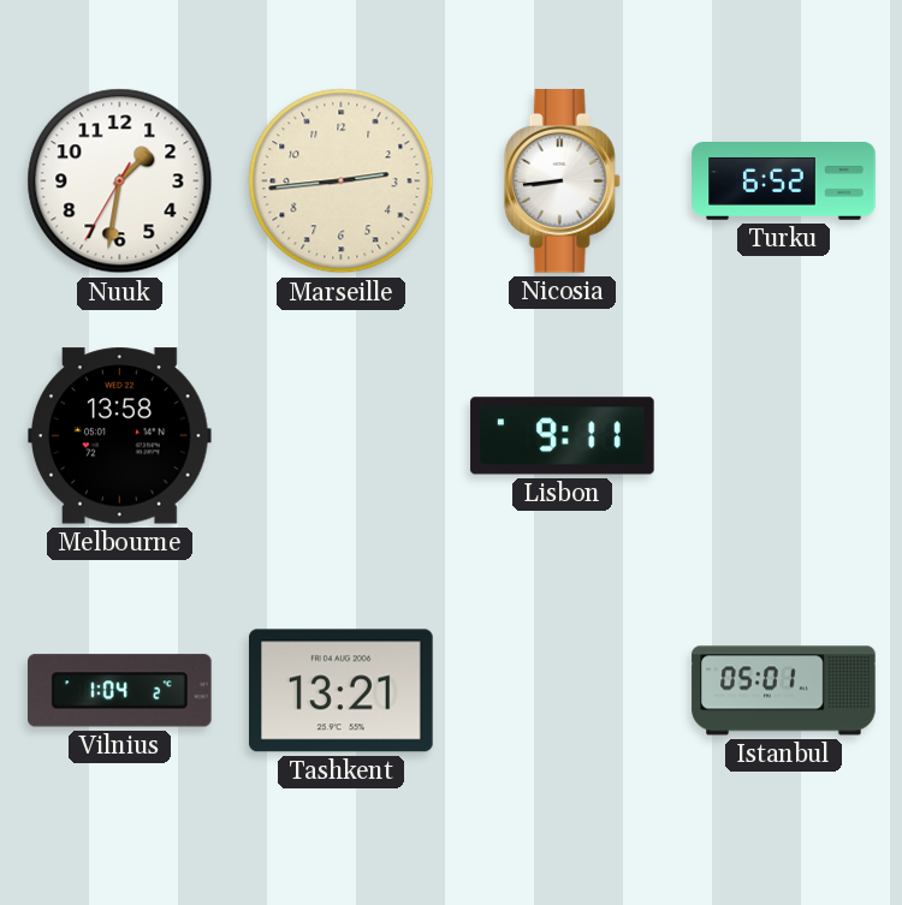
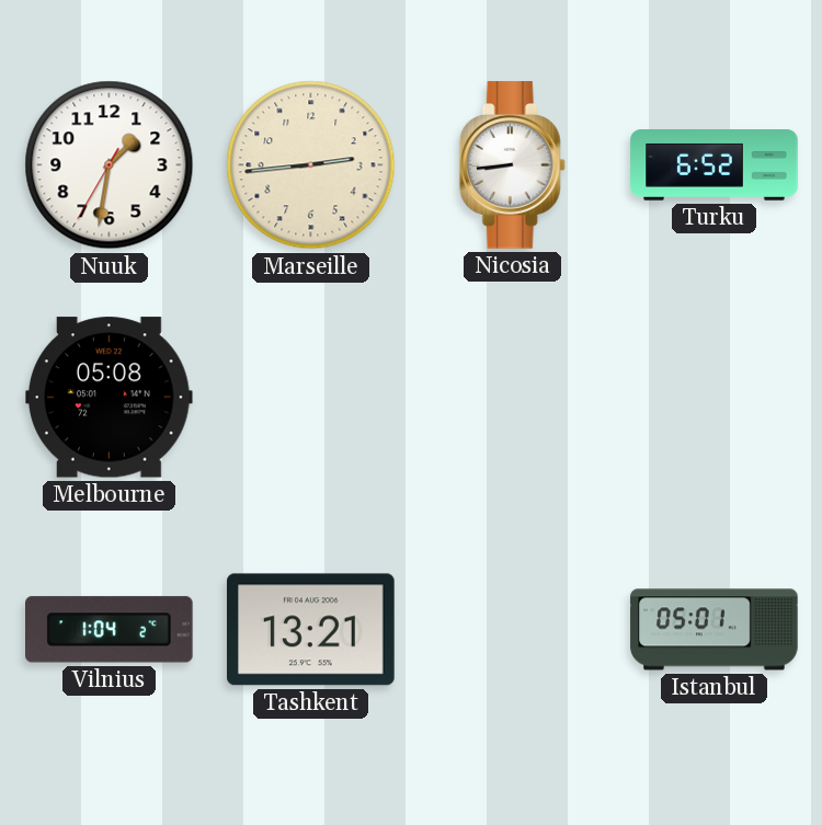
Melbourne: 13:58 -> 05:08 (110, 398)
Lisbon: 9:11 -> none (563, 436)
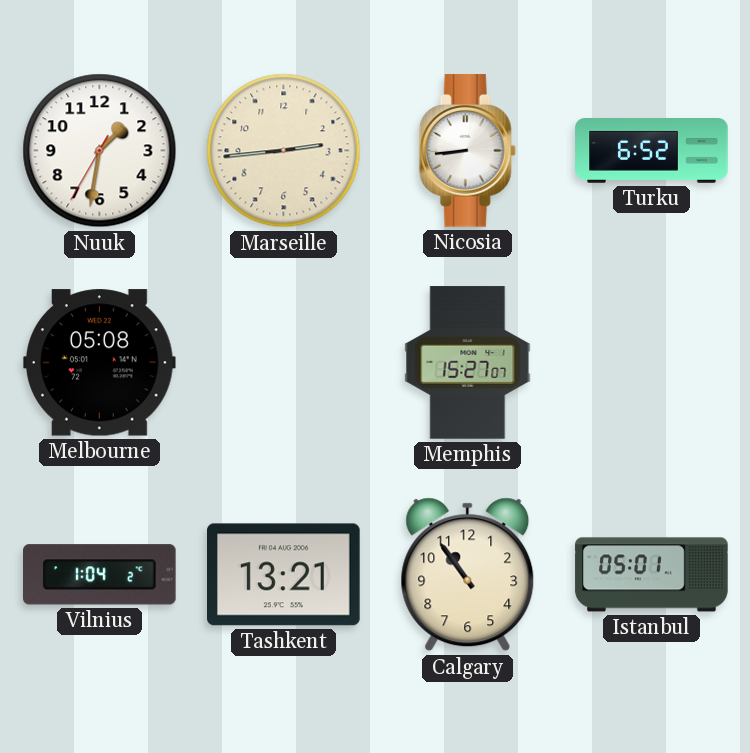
Memphis: none -> 15:27 (468, 363)
Calgary: none -> 10:54 (468, 575)
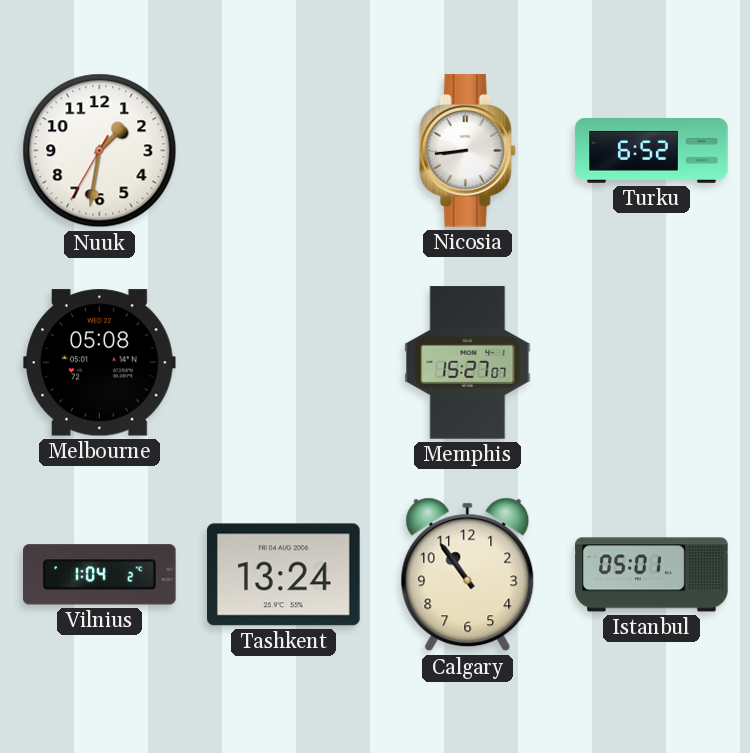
Marseille: 2:44 -> none (284, 151)
Tashkent: 13:21 -> 13:24 (284, 575)
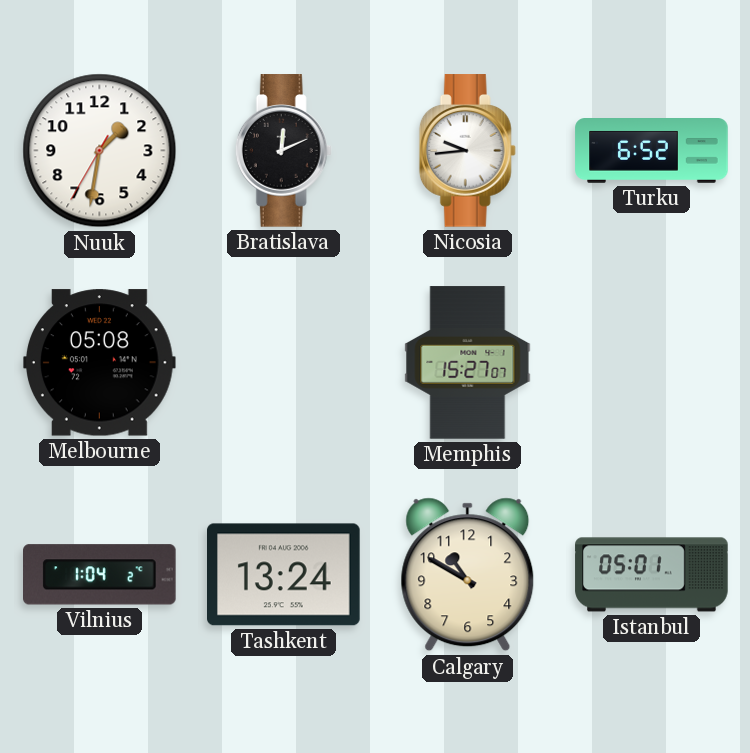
Bratislava: none -> 12:11 (283, 151)
Nicosia: 8:44 -> 9:44 (467, 151)
Calgary: 10:54 -> 10:50 (468, 575)
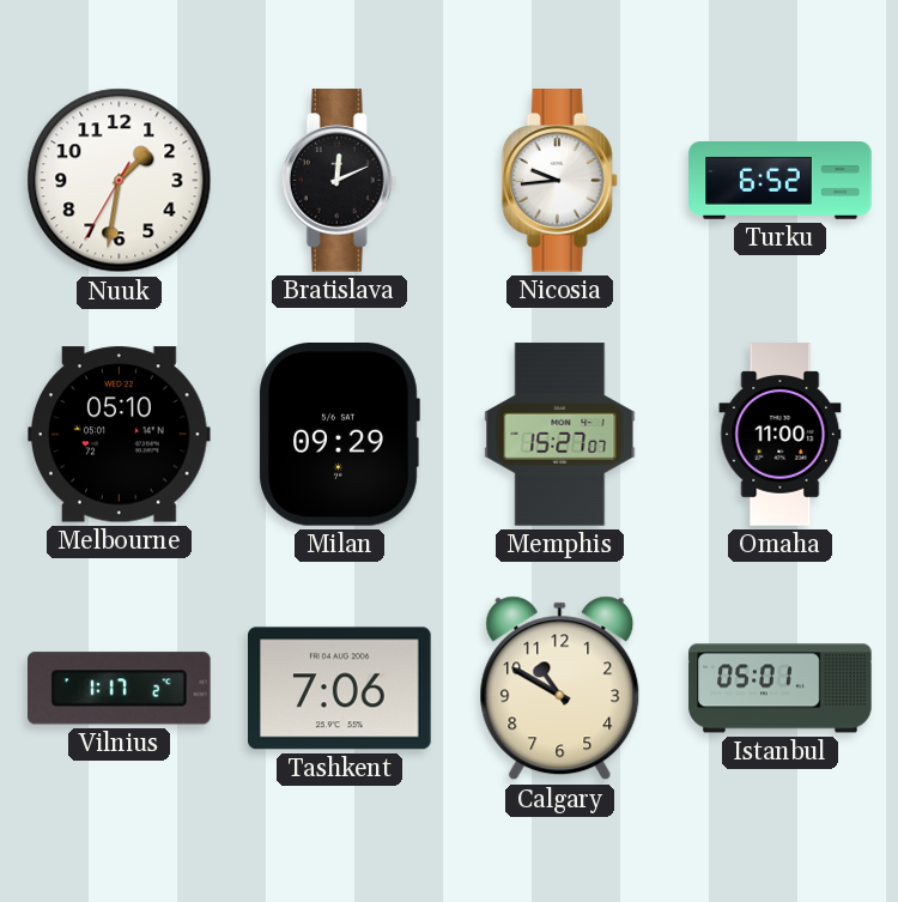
Melbourne: 05:08 -> 05:10 (120, 435)
Milan: none -> 09:29 (339, 435)
Omaha: none -> 11:00 (781, 435)
Vilnius: 1:04 -> 1:17 (120, 689)
Tashkent: 13:24 -> 7:06 (340, 689)
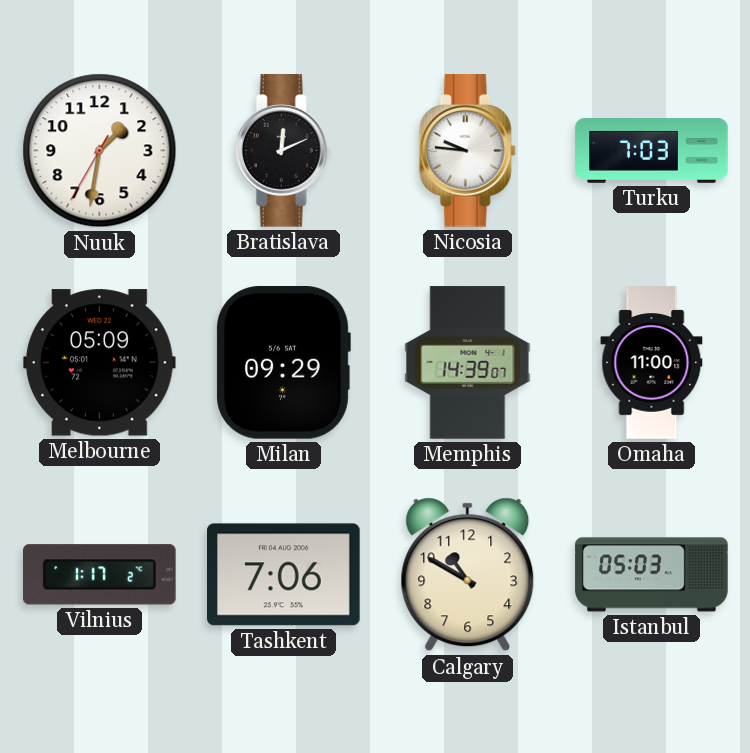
Nicosia: 9:44 -> 9:46 (467, 151)
Turku: 6:52 -> 7:03 (652, 151)
Melbourne: 05:10 -> 05:09 (100, 363)
Memphis: 15:27 -> 14:39 (468, 363)
Istanbul: 05:01 -> 05:03 (652, 575)
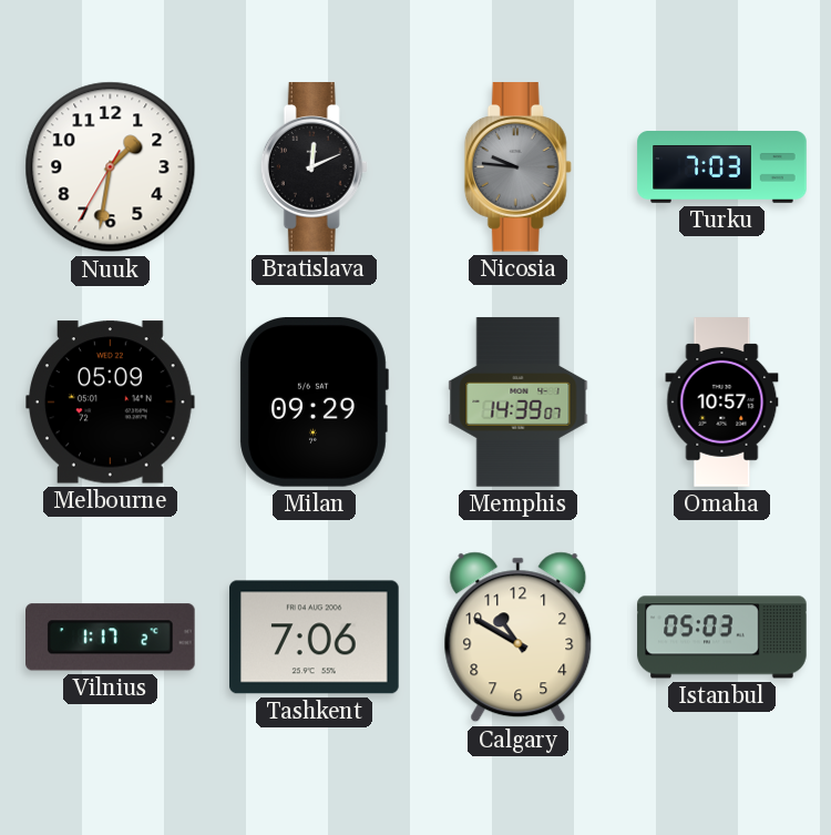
Nicosia dial: white -> grey (517, 167)
Omaha: 11:00 -> 10:57 (722, 403)
